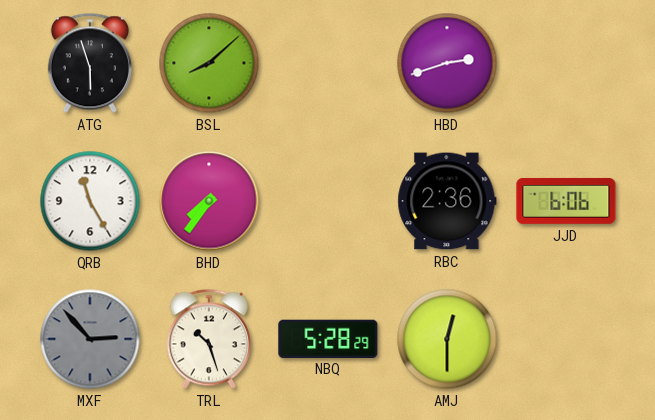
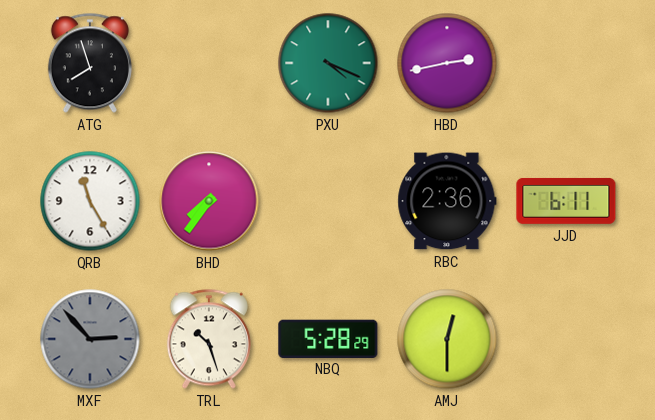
ATG: 5:57 -> 7:57 (90, 63)
BSL: 8:08 -> none (209, 63)
PXU: none -> 4:19 (328, 63)
HBD: 2:42 -> 2:43 (447, 63)
JJD: 6:06 -> 6:11 (566, 201)
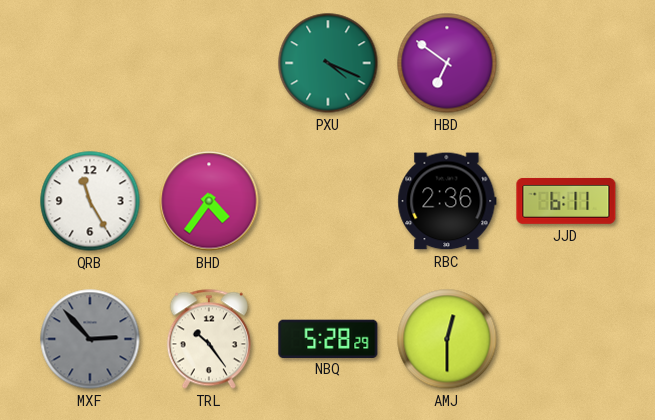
ATG: 7:57 -> none (90, 63)
HBD: 2:43 -> 6:51 (447, 63)
BHD: 7:36 -> 4:36 (209, 201)
TRL: 10:27 -> 10:24 (209, 339)
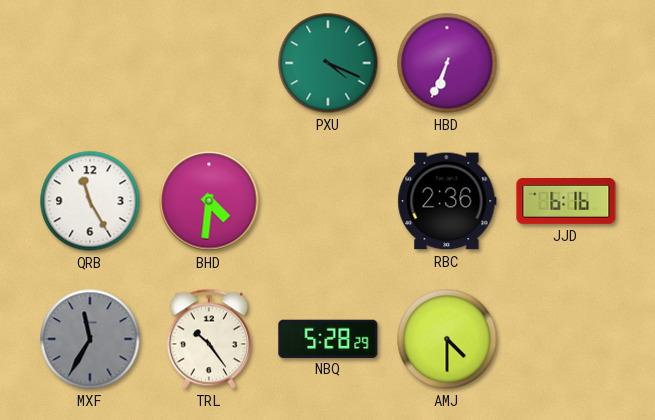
HBD: 6:51 -> 6:34 (447, 63)
BHD: 4:36 -> 4:31 (209, 201)
JJD: 6:11 -> 6:16 (566, 201)
MXF: 2:53 -> 11:35 (90, 339)
AMJ: 12:30 -> 4:30 (447, 339)
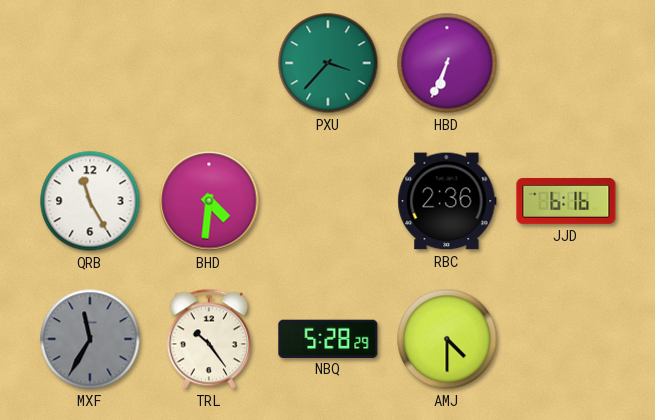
PXU: 4:19 -> 3:37 (328, 63)
